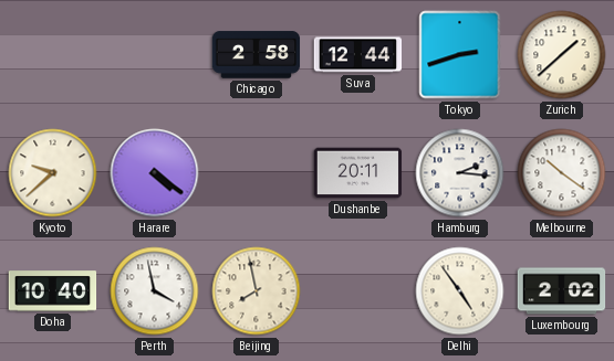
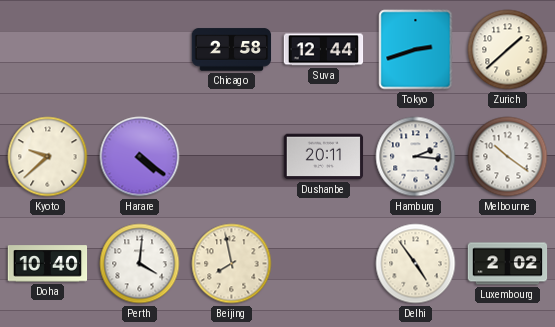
Perth: 3:58 -> 4:01 (140, 264)
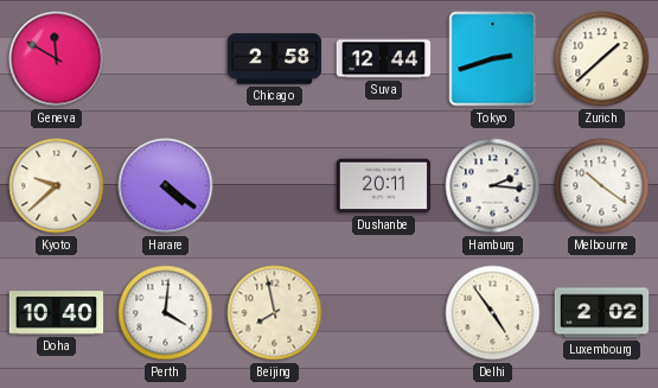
Geneva: none -> 11:50 (57, 59)
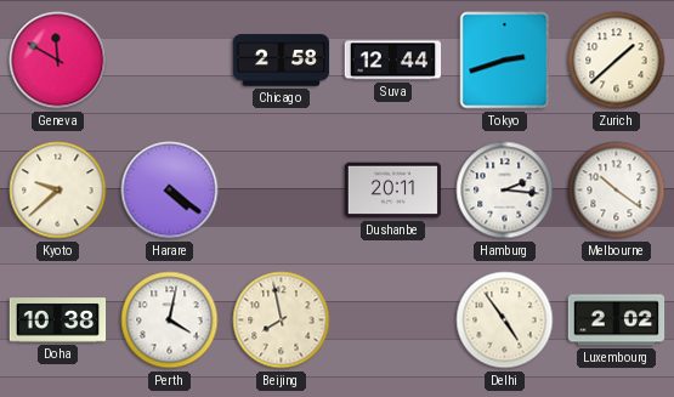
Doha: 10:40 -> 10:38 (58, 321)
Perth: 4:01 -> 4:02 (170, 321)
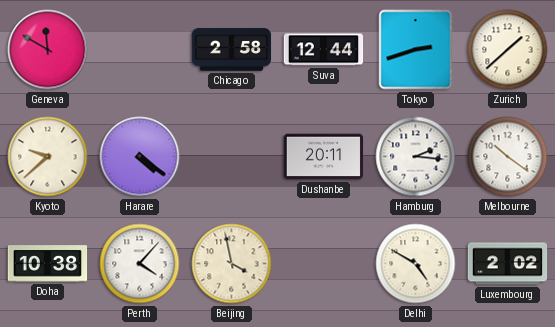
Perth: 4:02 -> 4:07 (140, 264)
Beijing: 7:58 -> 3:58 (232, 264)
Delhi: 4:54 -> 4:50 (416, 264)
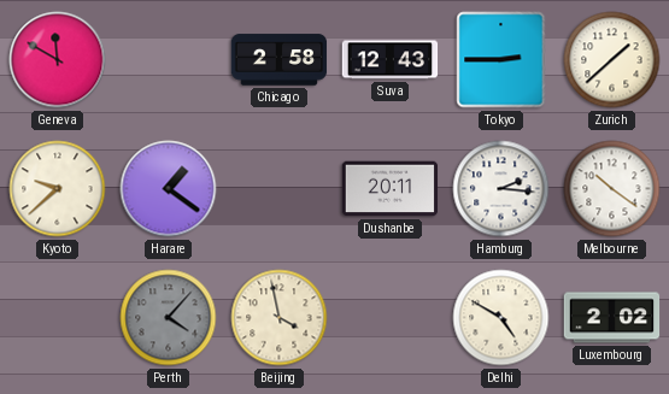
Suva: 12:44 -> 12:43 (391, 60)
Tokyo: 2:42 -> 2:45 (501, 60)
Harare: 4:21 -> 1:21 (169, 189)
Doha: 10:38 -> none (48, 264)
Perth dial: white -> grey (169, 318)
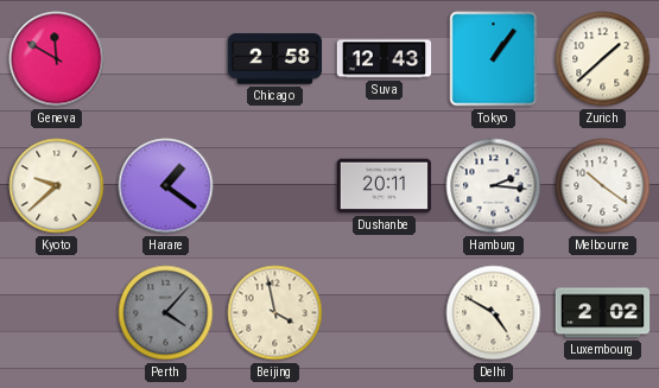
Tokyo: 2:45 -> 1:06 (494, 59)
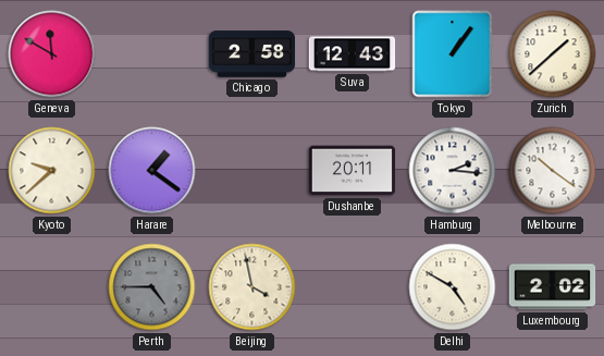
Perth: 4:07 -> 4:45 (152, 287)
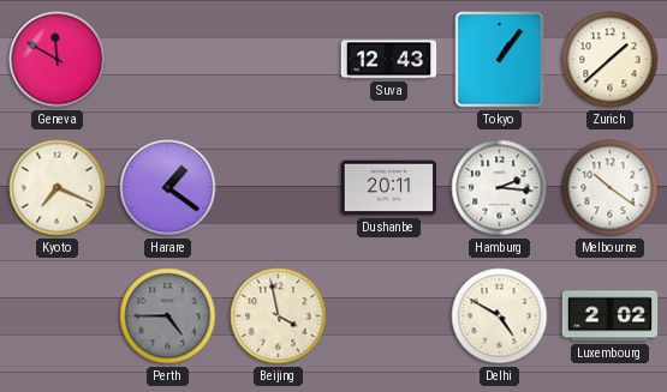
Chicago: 2:58 -> none (252, 54)
Kyoto: 9:38 -> 7:19 (58, 188)
